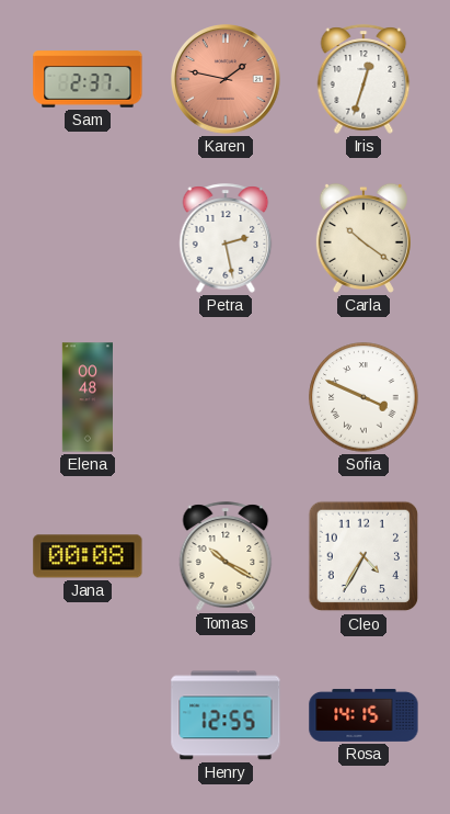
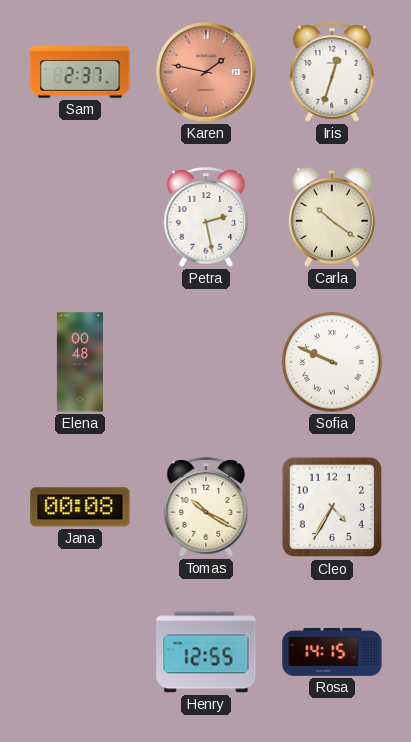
Sofia: 3:49 -> 9:49 (332, 362)
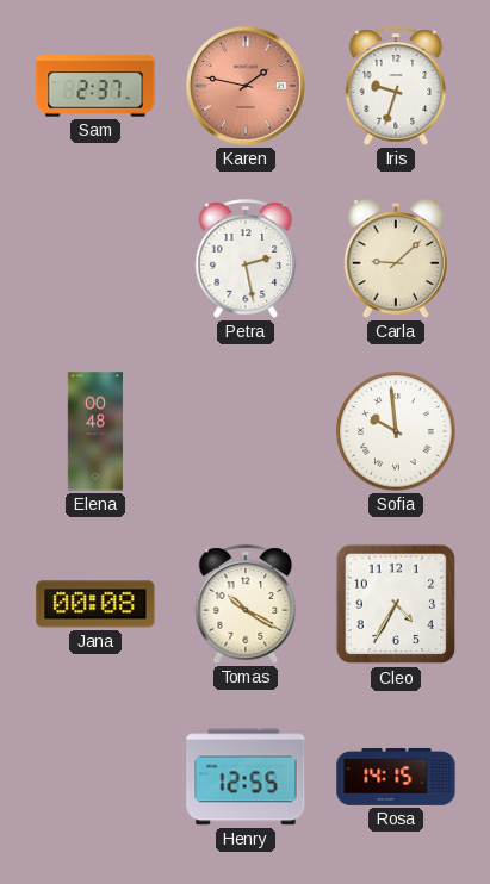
Iris: 12:33 -> 9:33 (396, 86)
Carla: 10:21 -> 9:08 (396, 259)
Sofia: 9:49 -> 9:59 (396, 431)
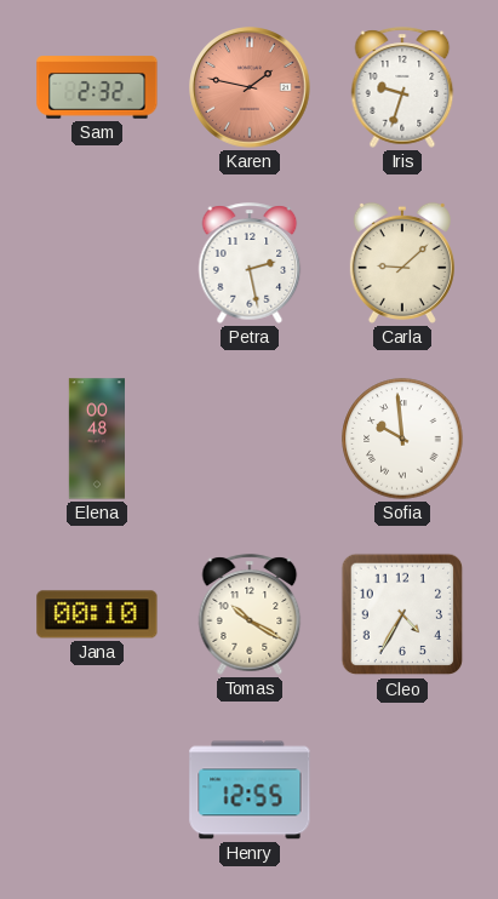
Sam: 2:37 -> 2:32 (97, 87)
Jana: 00:08 -> 00:10 (97, 614)
Rosa: 14:15 -> none (396, 777)
